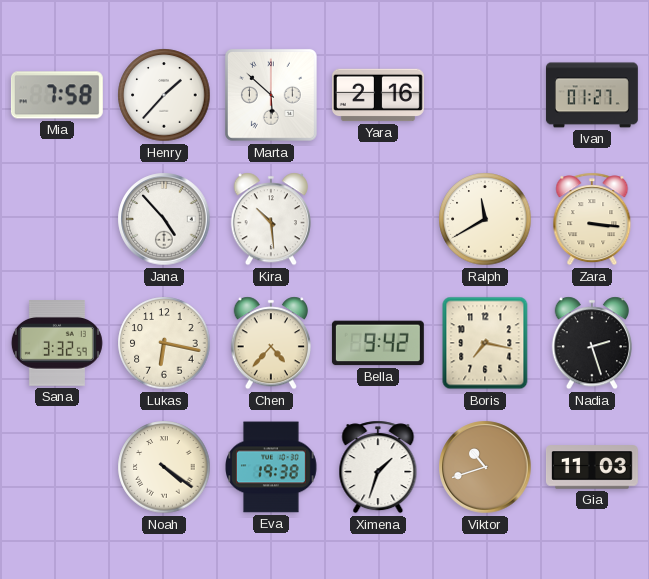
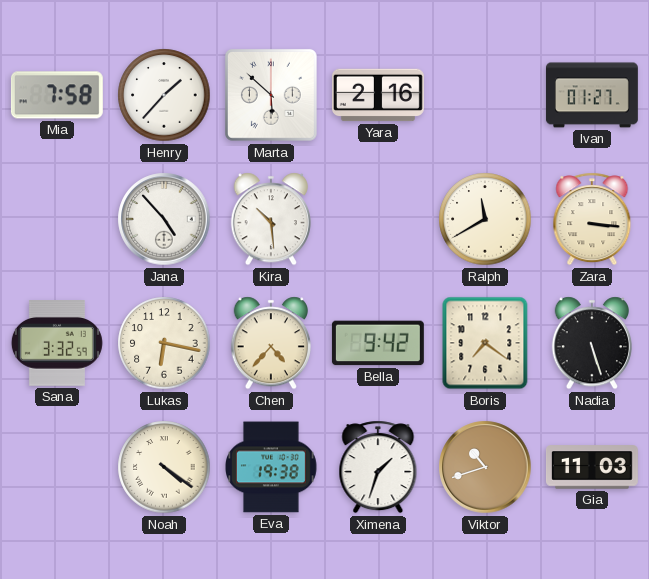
Boris: 7:17 -> 7:21 (485, 343)
Nadia: 2:27 -> 5:27 (592, 343)
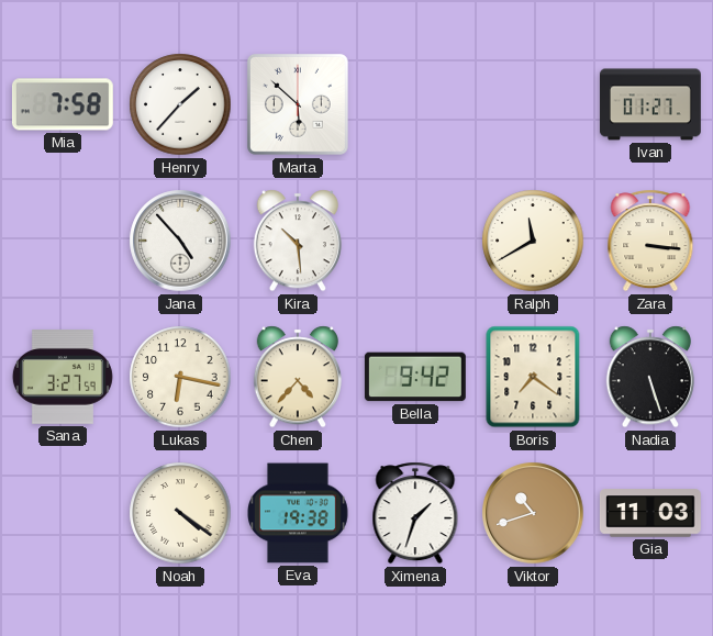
Yara: 2:16 -> none (378, 95)
Sana: 3:32 -> 3:27 (63, 377)
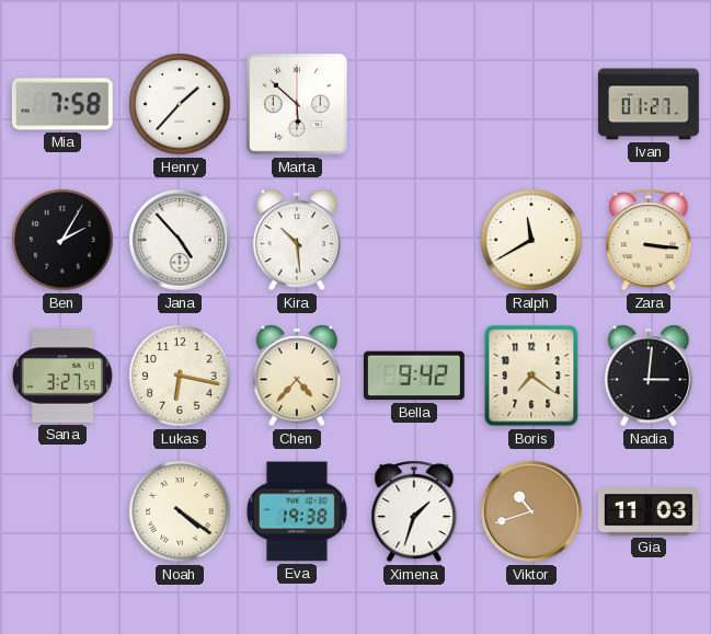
Ben: none -> 2:05 (62, 240)
Nadia: 5:27 -> 3:01 (649, 376)
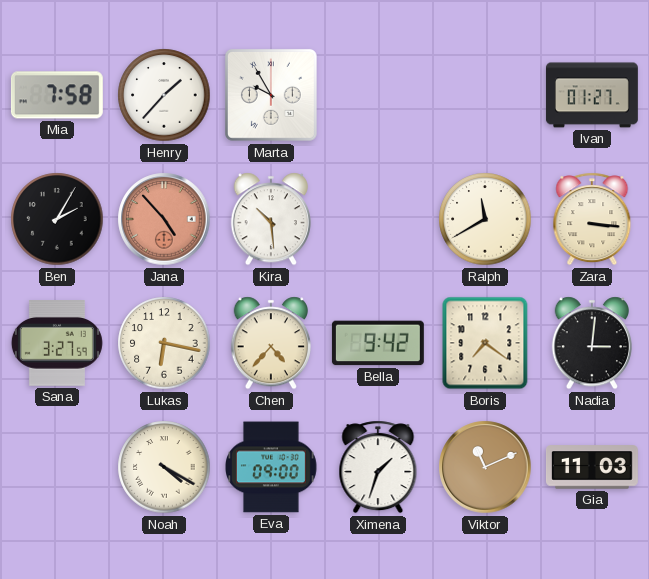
Marta: 5:52 -> 9:55 (271, 95)
Jana dial: white -> salmon (164, 219)
Noah: 4:21 -> 4:20 (164, 467)
Eva: 19:38 -> 09:00 (272, 467)
Viktor: 10:42 -> 11:11 (485, 467)
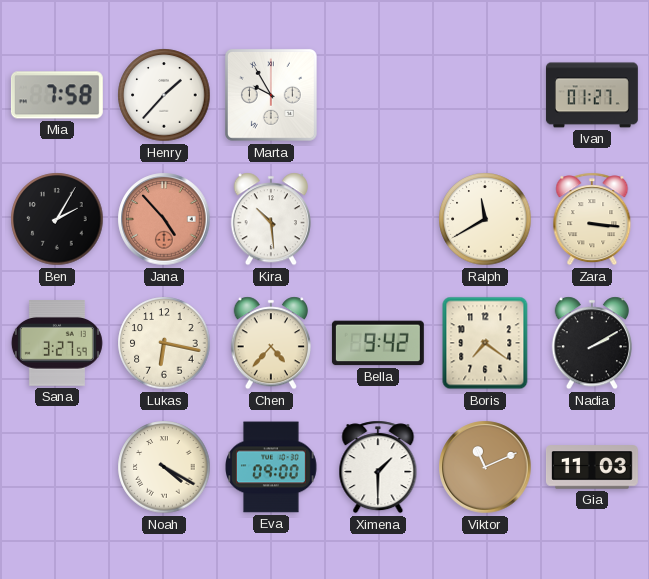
Nadia: 3:01 -> 2:10 (592, 343)
Ximena: 1:33 -> 1:30 (378, 467)
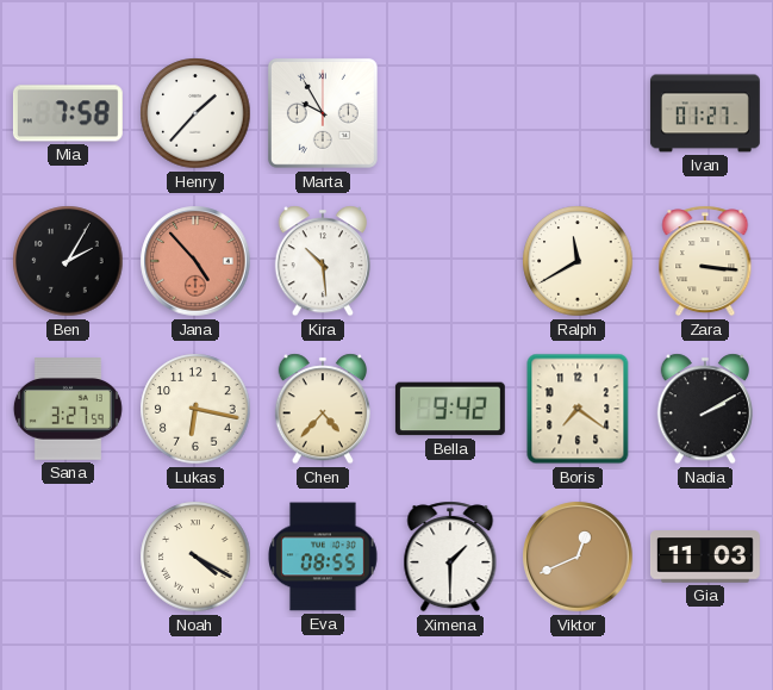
Eva: 09:00 -> 08:55 (324, 557)
Viktor: 11:11 -> 12:41 (578, 557)
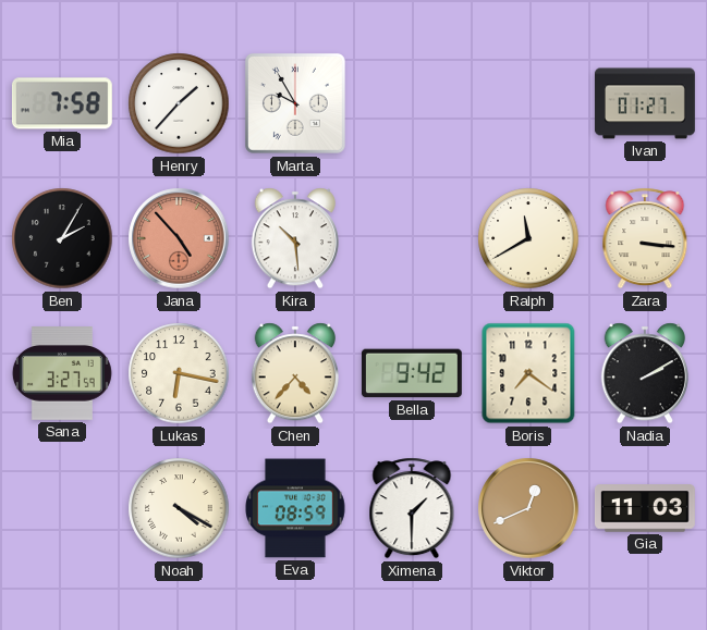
Eva: 08:55 -> 08:59 (296, 508)
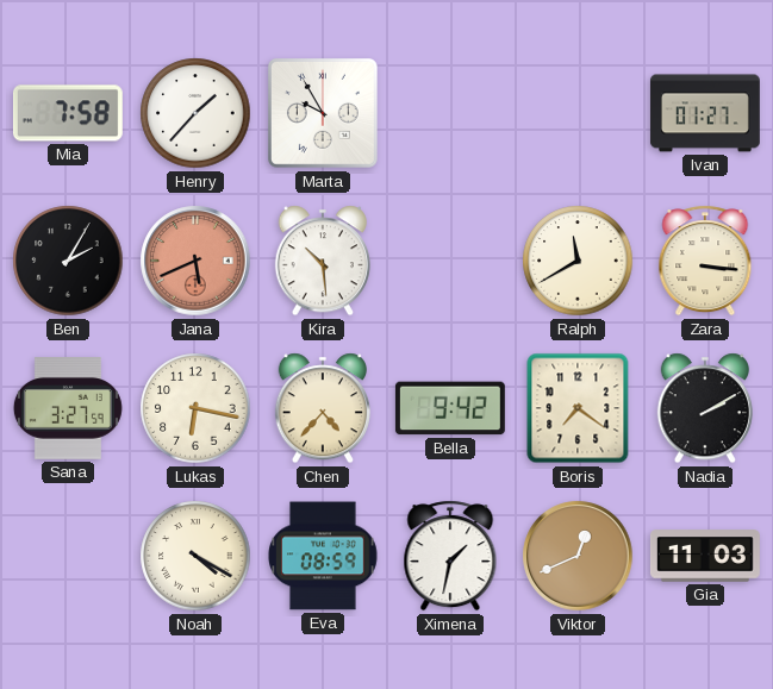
Jana: 4:53 -> 5:41 (195, 261)
Ximena: 1:30 -> 1:32 (450, 556)
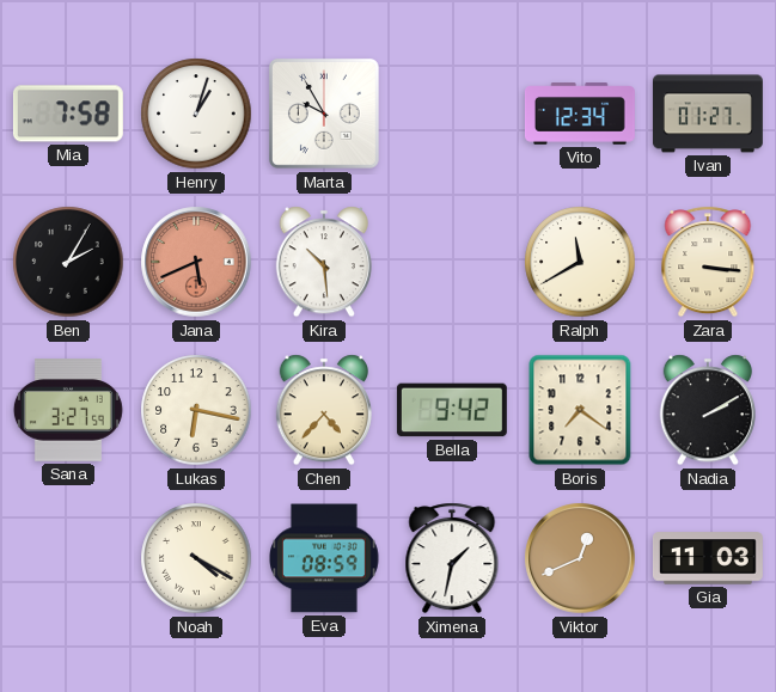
Henry: 1:37 -> 1:03 (196, 114)
Vito: none -> 12:34 (580, 114)
